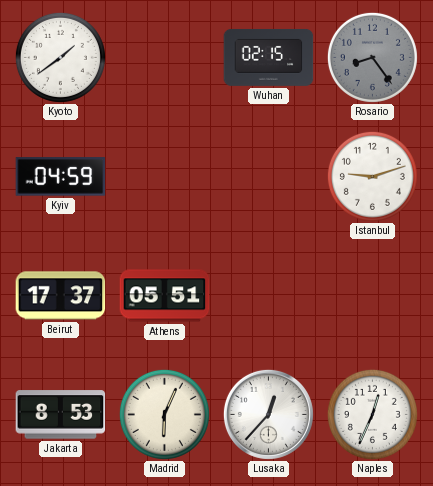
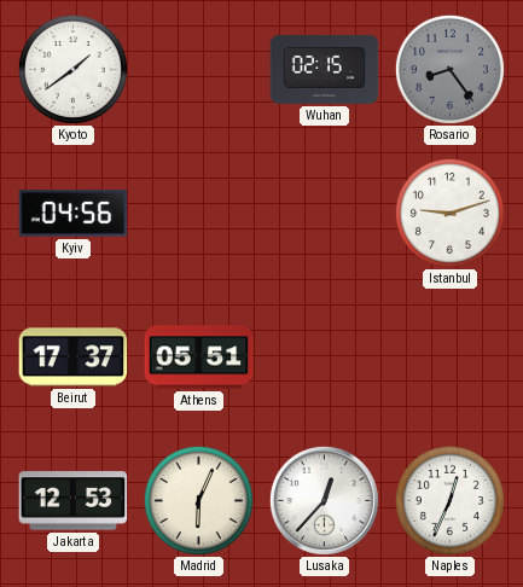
Kyiv: 04:59 -> 04:56 (74, 214)
Jakarta: 8:53 -> 12:53 (74, 501)
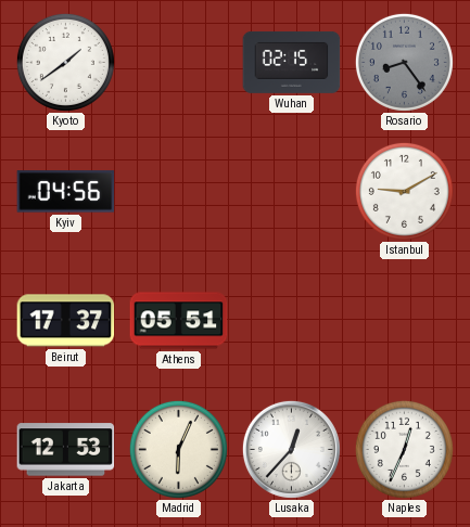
Istanbul: 9:12 -> 9:10 (404, 191)
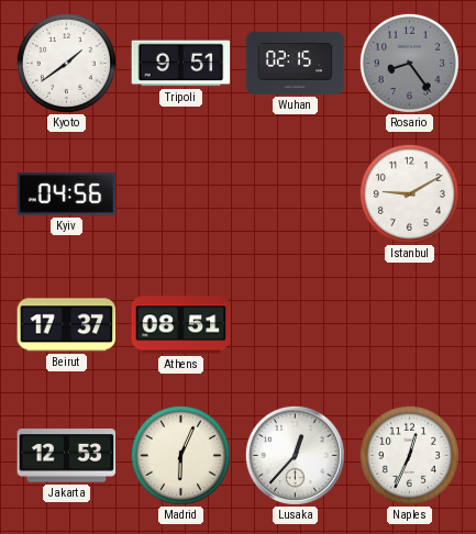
Tripoli: none -> 9:51 (181, 64)
Athens: 05:51 -> 08:51 (181, 325)
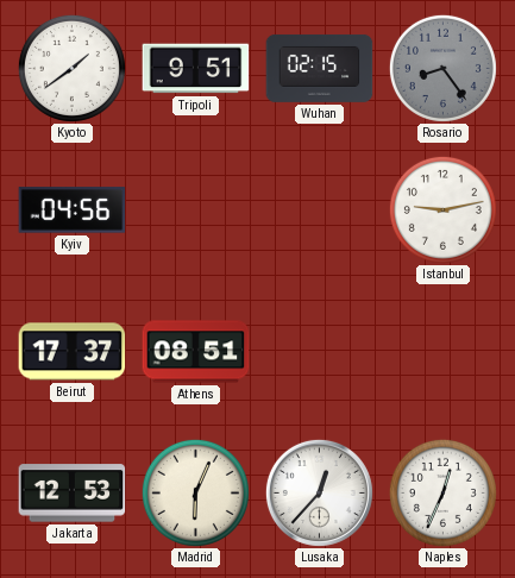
Istanbul: 9:10 -> 9:13 (442, 209)
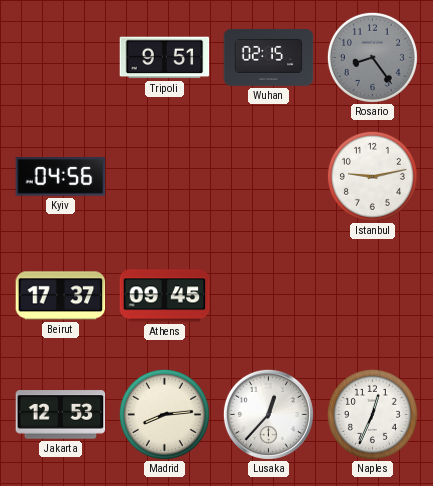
Kyoto: 1:39 -> none (71, 68)
Athens: 08:51 -> 09:45 (165, 296)
Madrid: 6:04 -> 8:14 (164, 414)
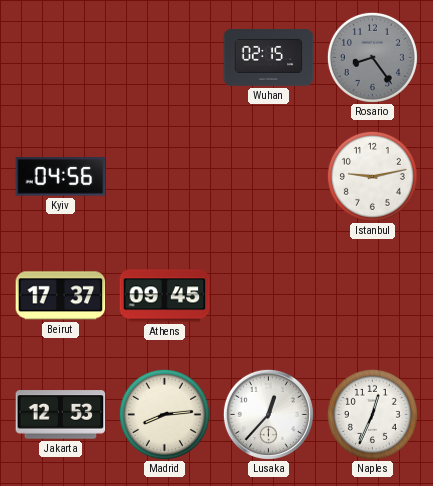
Tripoli: 9:51 -> none (165, 58)
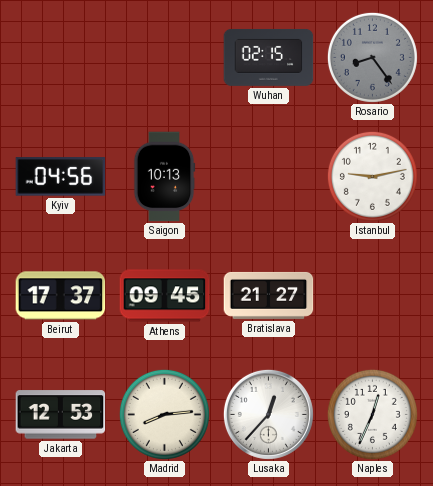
Saigon: none -> 10:13 (164, 177)
Bratislava: none -> 21:27 (269, 295)
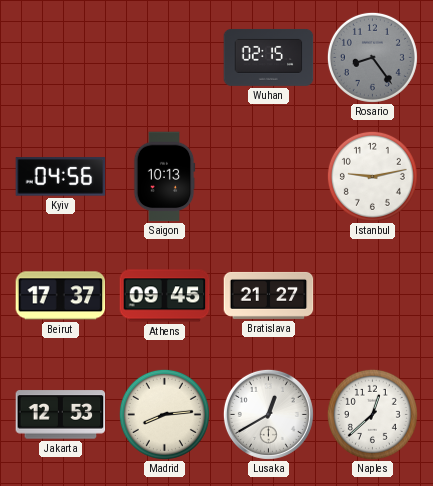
Lusaka: 12:37 -> 12:40 (268, 414)
Naples: 12:34 -> 12:38 (372, 414)
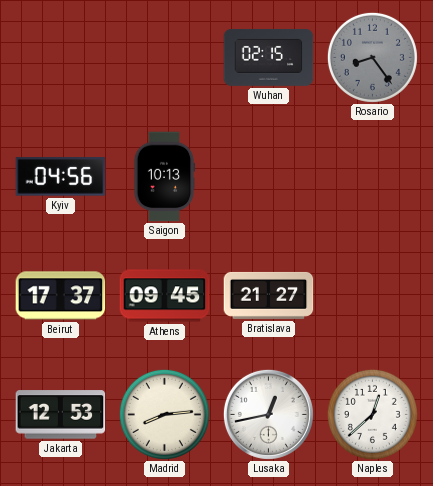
Istanbul: 9:13 -> none (372, 176)
Lusaka: 12:40 -> 12:43 (268, 414)
